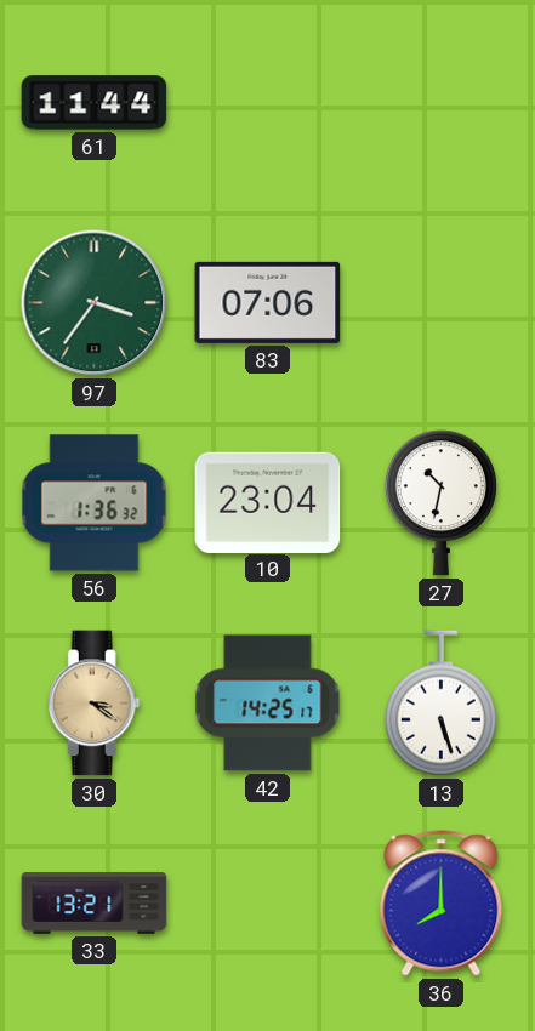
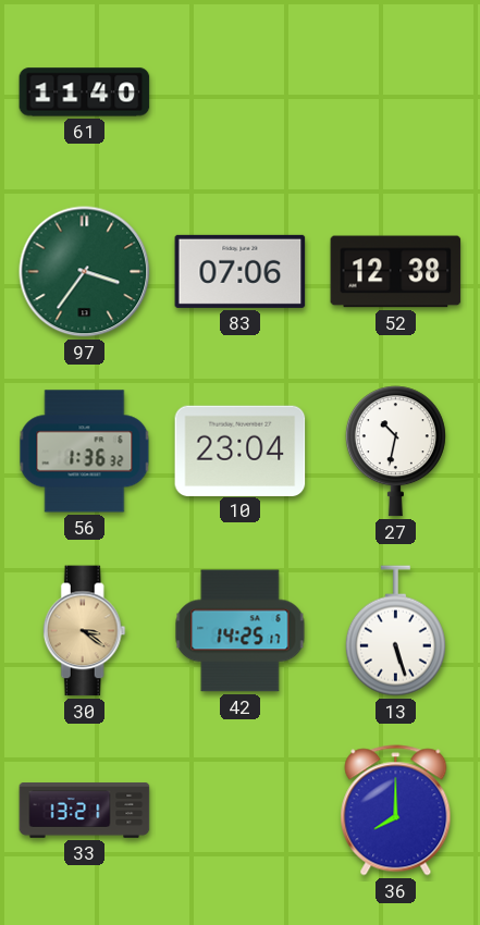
61: 11:44 -> 11:40 (85, 92)
52: none -> 12:38 (396, 272)
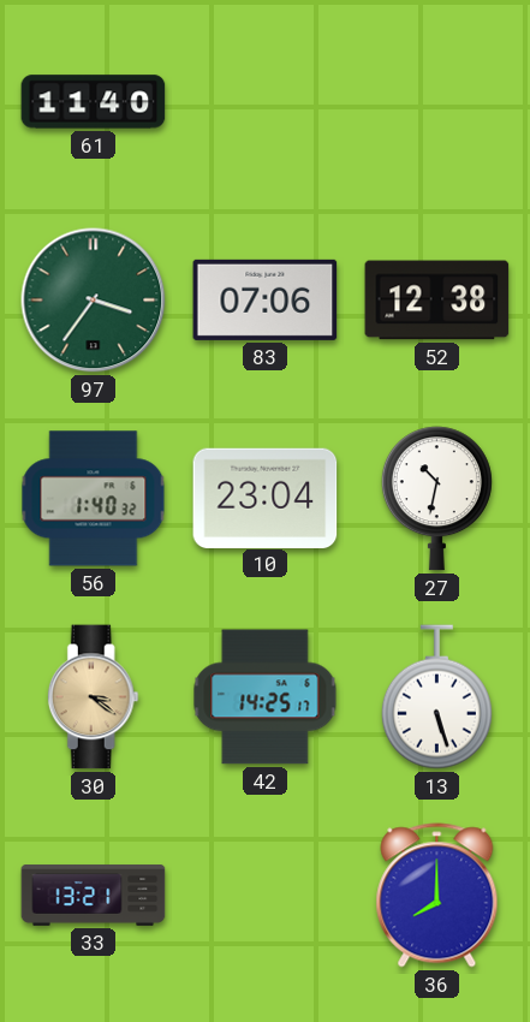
56: 1:36 -> 1:40 (94, 499)
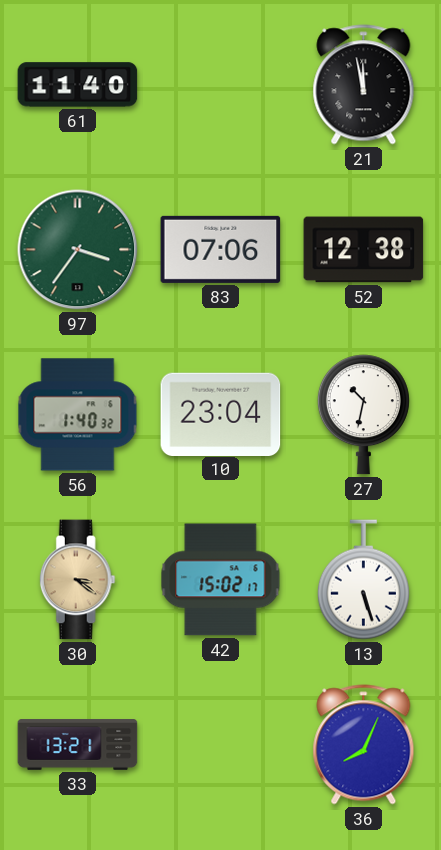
21: none -> 11:58 (364, 85)
42: 14:25 -> 15:02 (221, 580)
36: 8:00 -> 8:04 (364, 745)
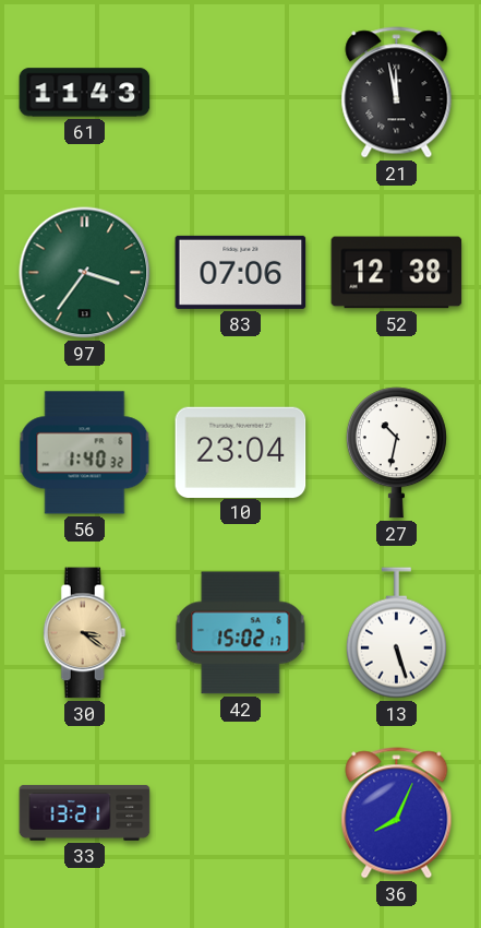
61: 11:40 -> 11:43 (85, 93)
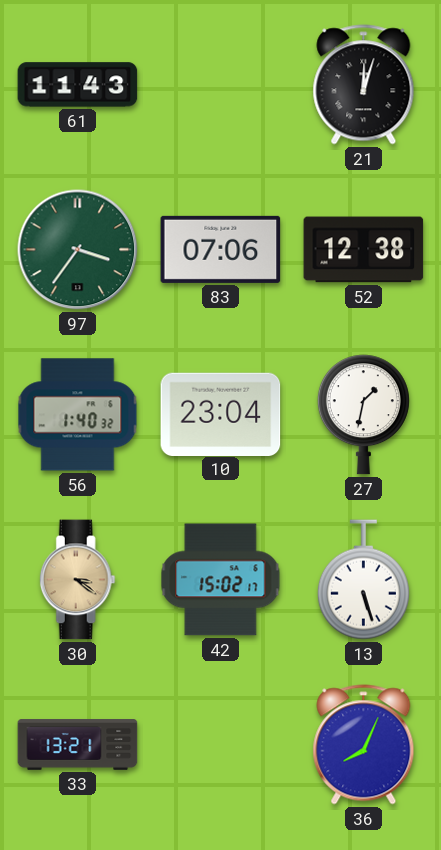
21: 11:58 -> 12:03 (364, 85)
27: 10:32 -> 1:32 (363, 415)
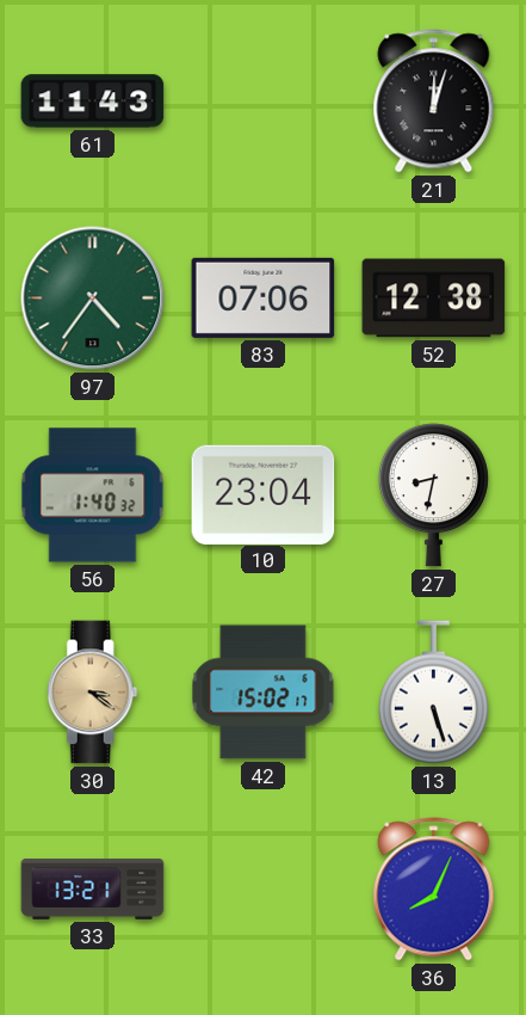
97: 3:36 -> 4:36 (93, 299)
27: 1:32 -> 8:32 (433, 496)
